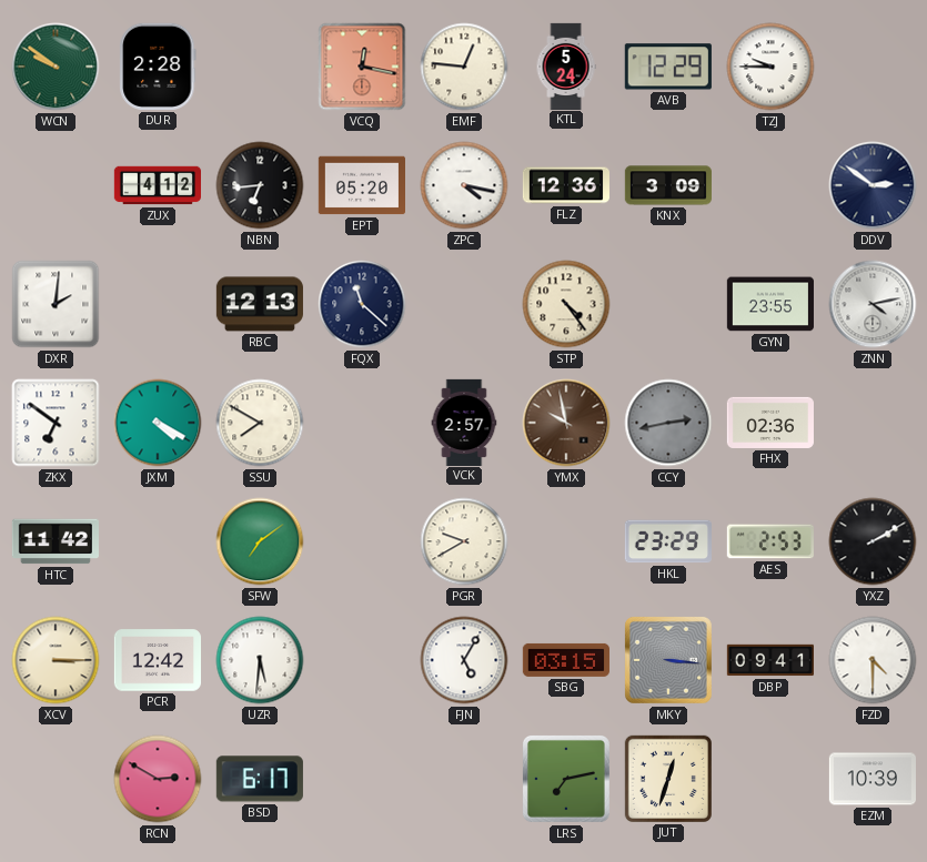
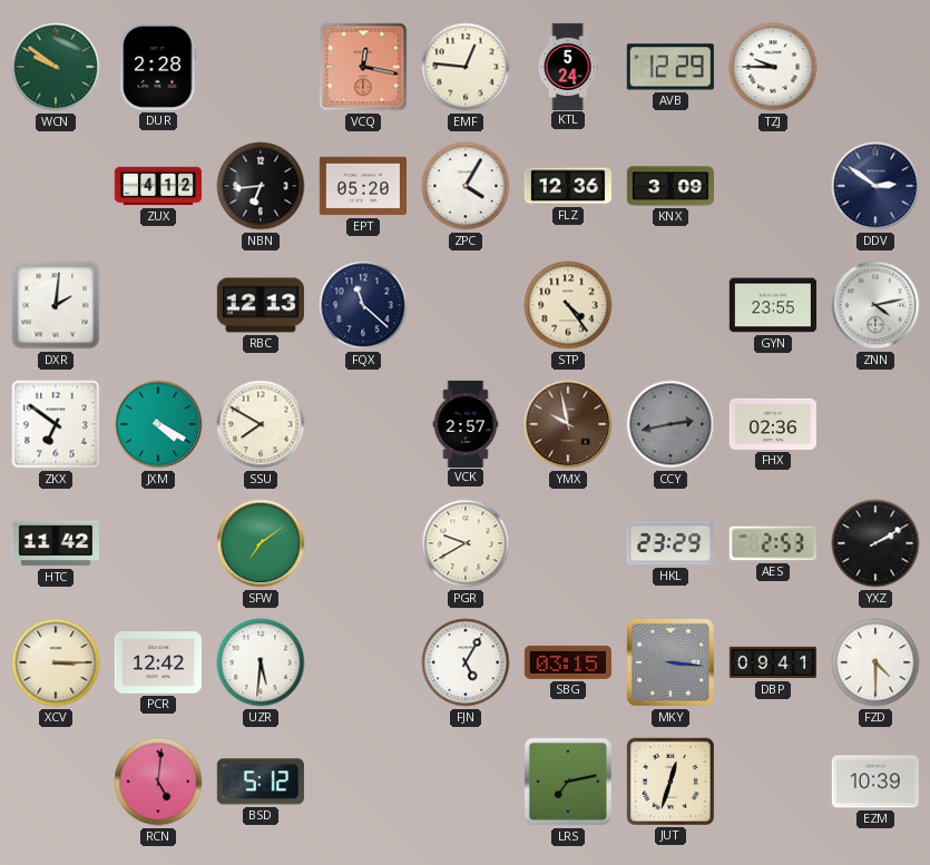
ZPC: 4:17 -> 4:05 (466, 186)
RCN: 2:50 -> 5:01 (158, 782)
BSD: 6:17 -> 5:12 (261, 782)
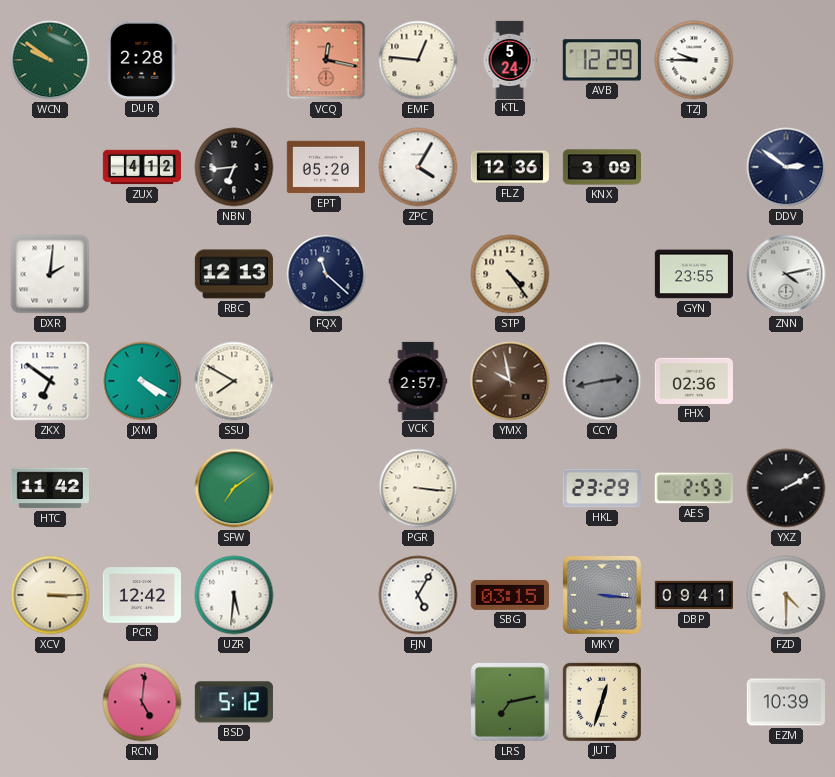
PGR: 9:40 -> 3:16 (418, 488)
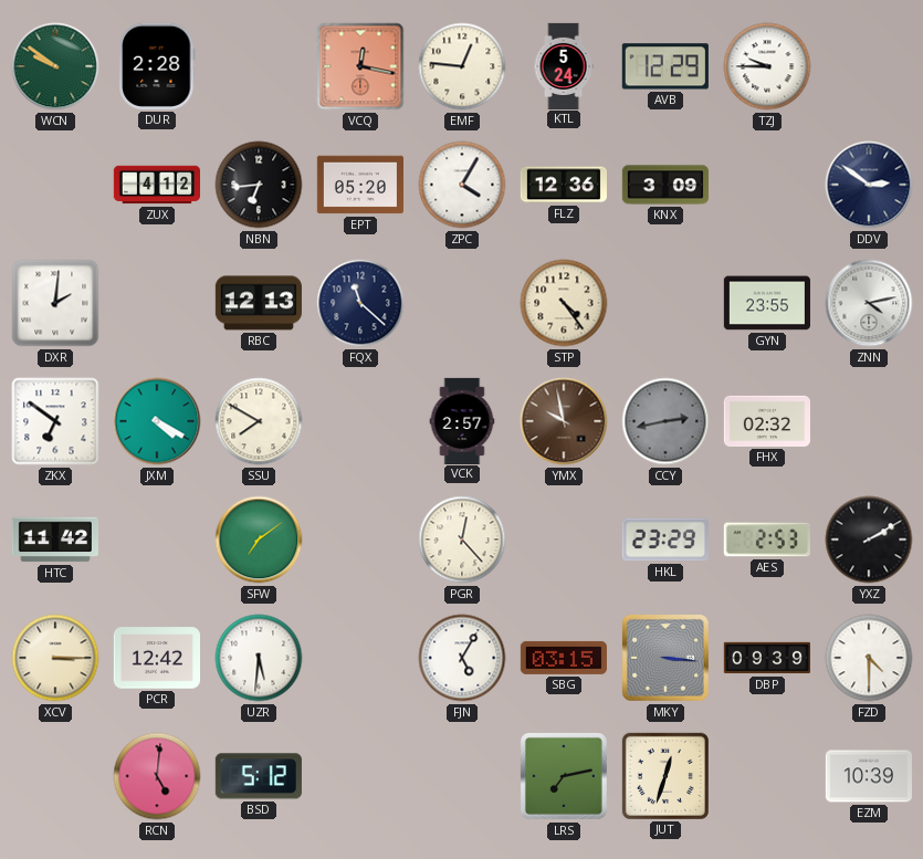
FHX: 02:36 -> 02:32 (766, 421)
PGR: 3:16 -> 12:23 (462, 540)
DBP: 09:41 -> 09:39 (766, 658)
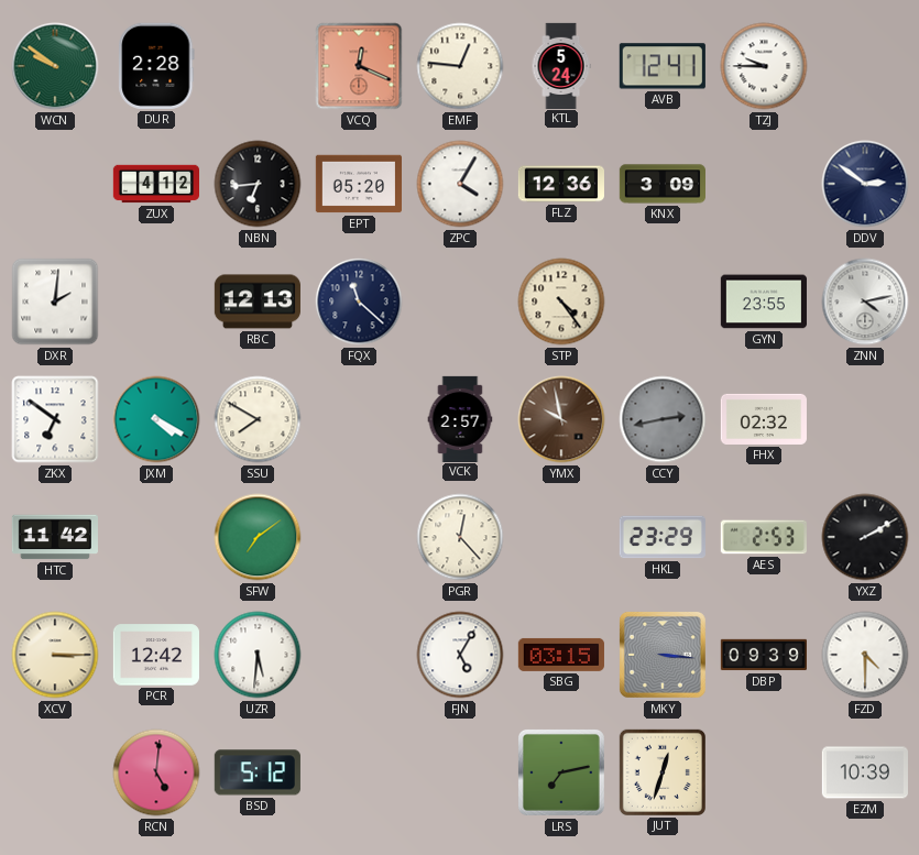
VCQ: 12:17 -> 12:19 (359, 66)
AVB: 12:29 -> 12:41 (663, 66)
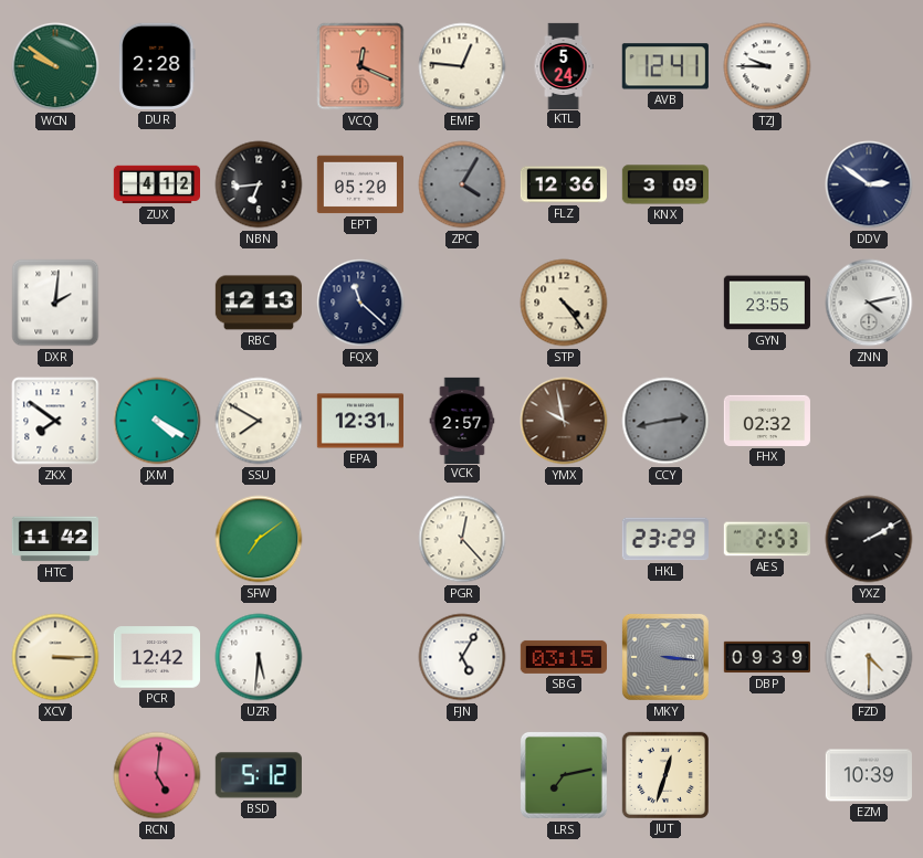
ZPC dial: white -> grey (462, 184)
ZKX: 6:51 -> 7:51 (55, 421)
EPA: none -> 12:31 (360, 421)
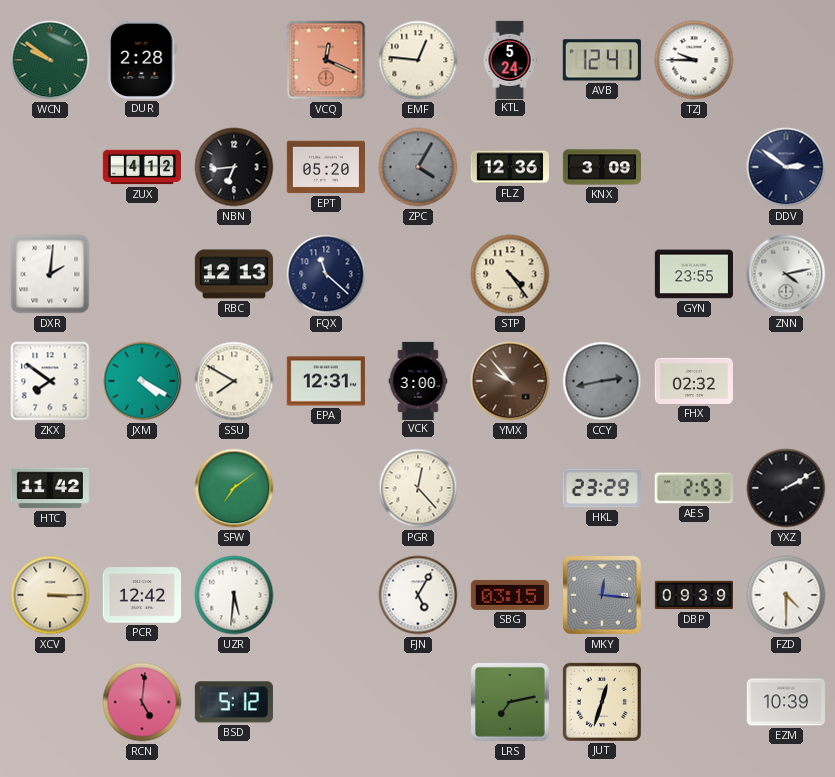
VCK: 2:57 -> 3:00 (418, 380)
YMX: 9:58 -> 9:53 (510, 381)
MKY: 3:16 -> 12:16 (602, 595)
